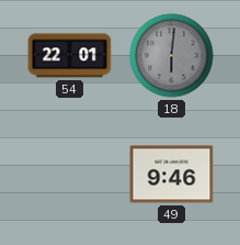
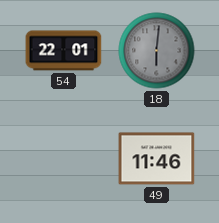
49: 9:46 -> 11:46 (157, 159)
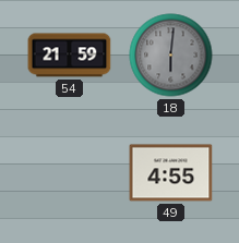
54: 22:01 -> 21:59 (70, 56)
49: 11:46 -> 4:55 (171, 173)
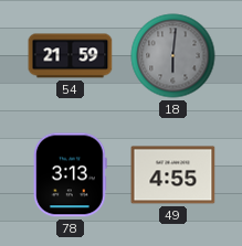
78: none -> 3:13 (70, 175)
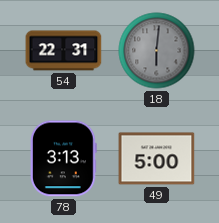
54: 21:59 -> 22:31 (64, 51)
49: 4:55 -> 5:00 (157, 159)
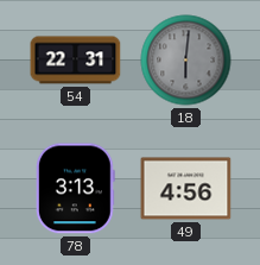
49: 5:00 -> 4:56 (186, 189)
